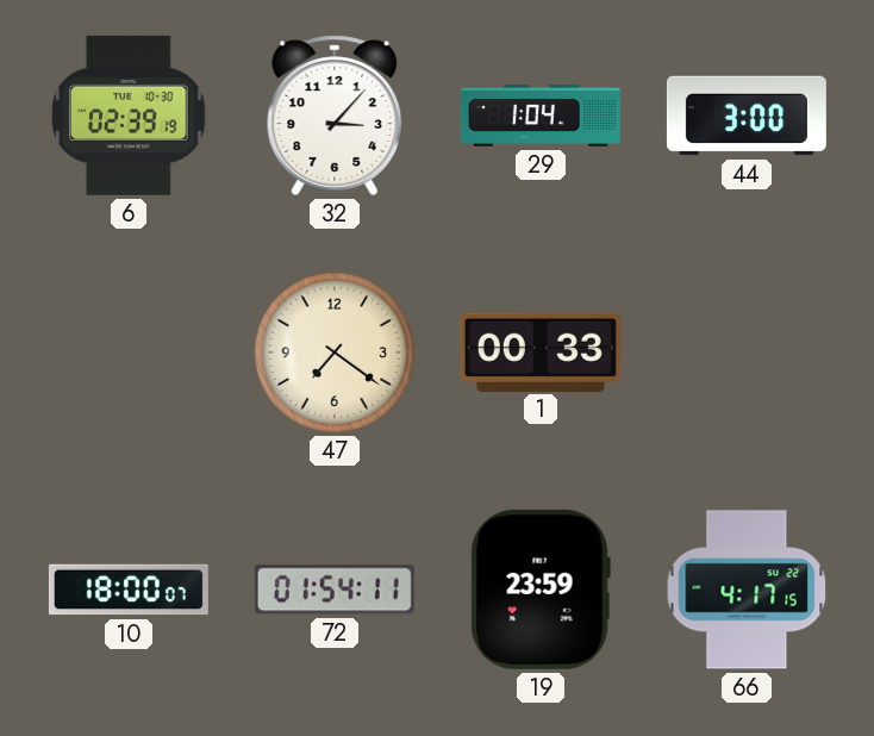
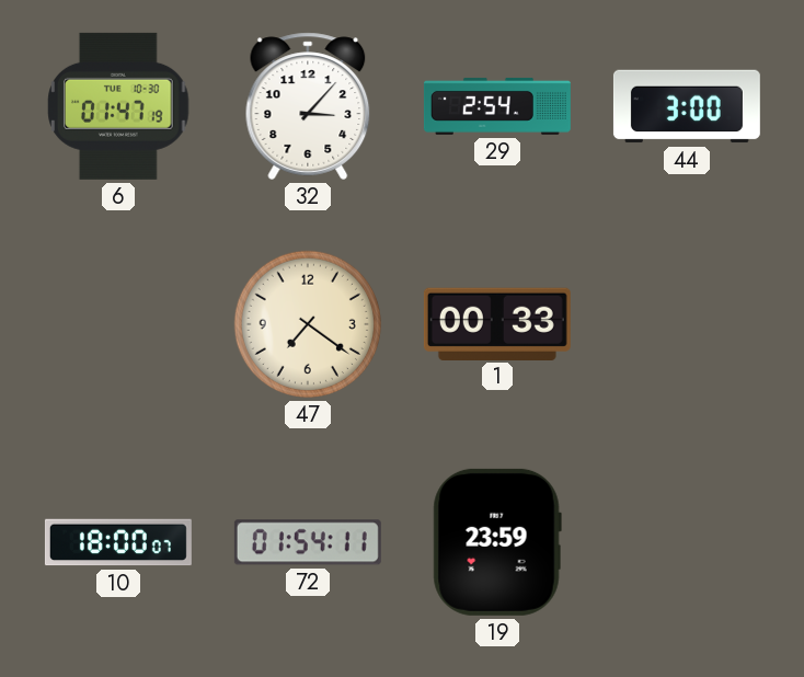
6: 02:39 -> 01:47 (118, 106)
29: 1:04 -> 2:54 (497, 106)
66: 4:17 -> none (747, 590)
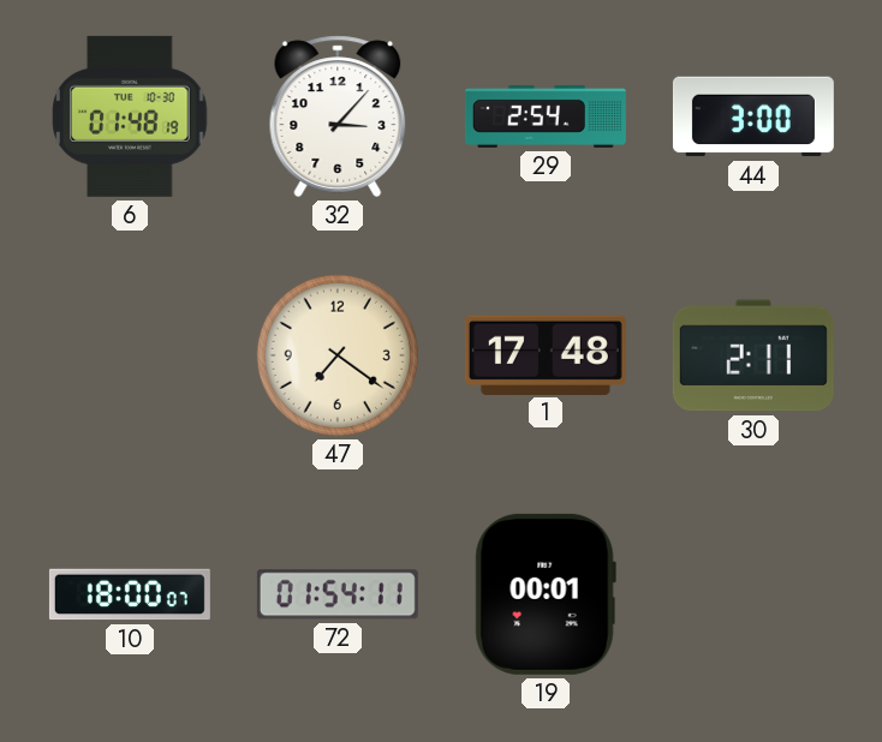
6: 01:47 -> 01:48 (130, 116)
1: 00:33 -> 17:48 (546, 354)
30: none -> 2:11 (753, 355)
19: 23:59 -> 00:01 (546, 594)
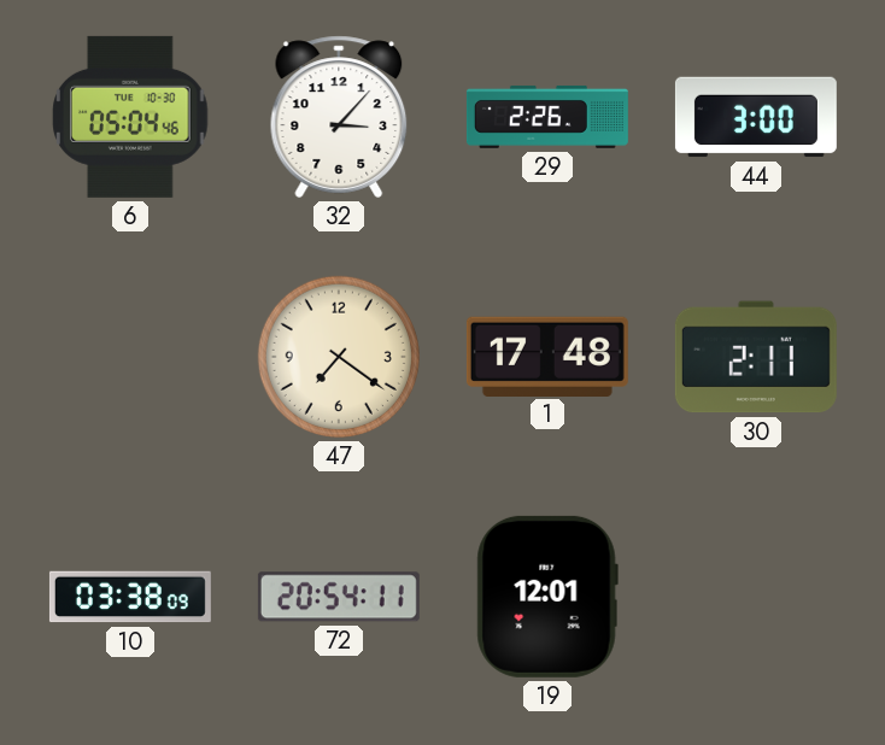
6: 01:48 -> 05:04 (130, 117)
29: 2:54 -> 2:26 (547, 117)
10: 18:00 -> 03:38 (130, 597)
72: 01:54 -> 20:54 (339, 597)
19: 00:01 -> 12:01 (547, 597)
